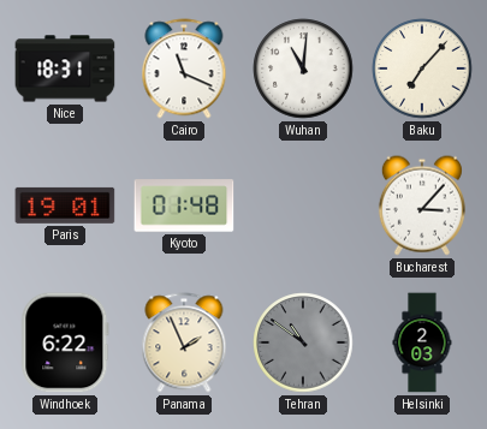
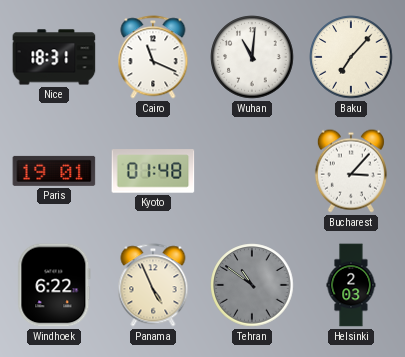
Panama: 1:56 -> 4:56 (153, 285)
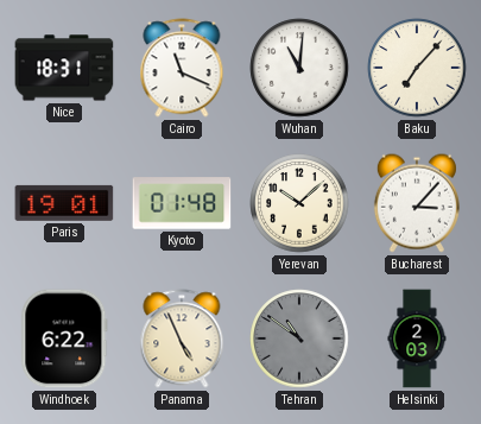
Yerevan: none -> 10:08 (299, 203)
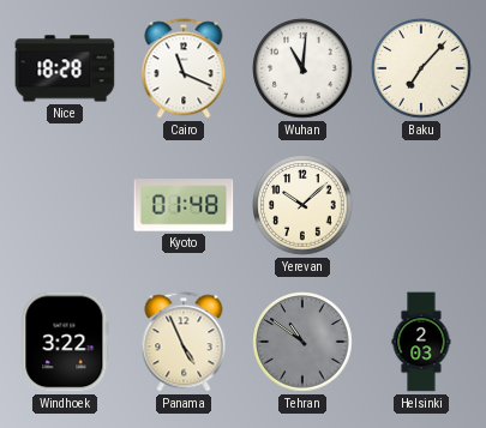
Nice: 18:31 -> 18:28 (65, 68)
Paris: 19:01 -> none (64, 203)
Bucharest: 3:07 -> none (417, 203)
Windhoek: 6:22 -> 3:22 (65, 342)
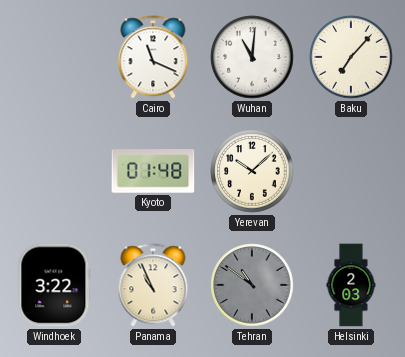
Nice: 18:28 -> none (65, 68)
Panama: 4:56 -> 10:56 (153, 285)
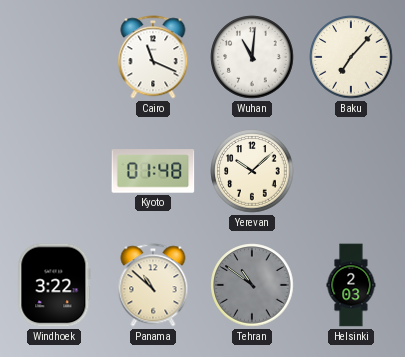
Panama: 10:56 -> 10:52 (153, 285)
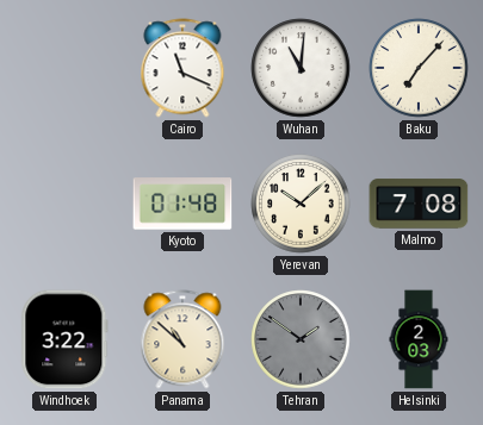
Malmo: none -> 7:08 (419, 204)
Tehran: 10:51 -> 1:51 (301, 339)
